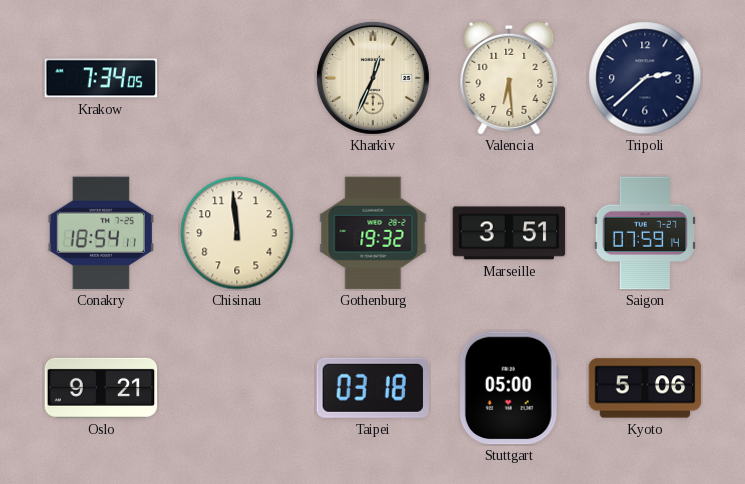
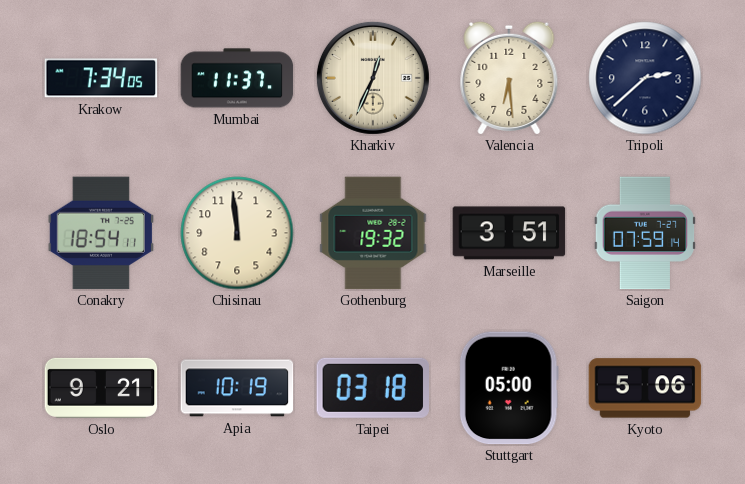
Mumbai: none -> 11:37 (237, 78)
Apia: none -> 10:19 (237, 388)
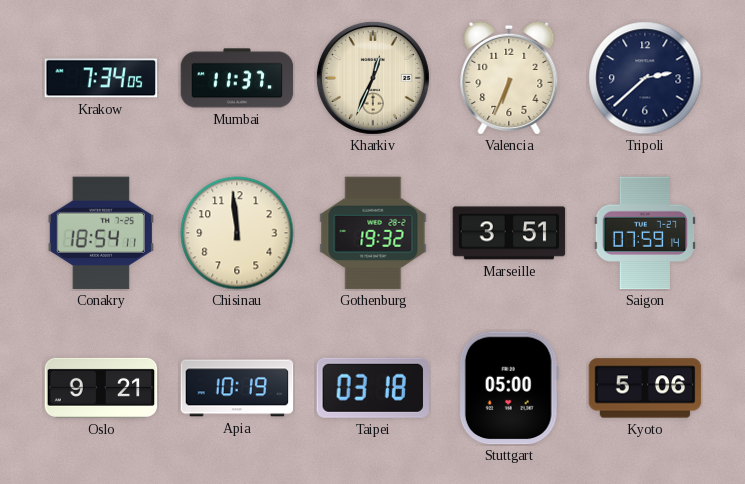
Valencia: 6:29 -> 6:34 (509, 78)
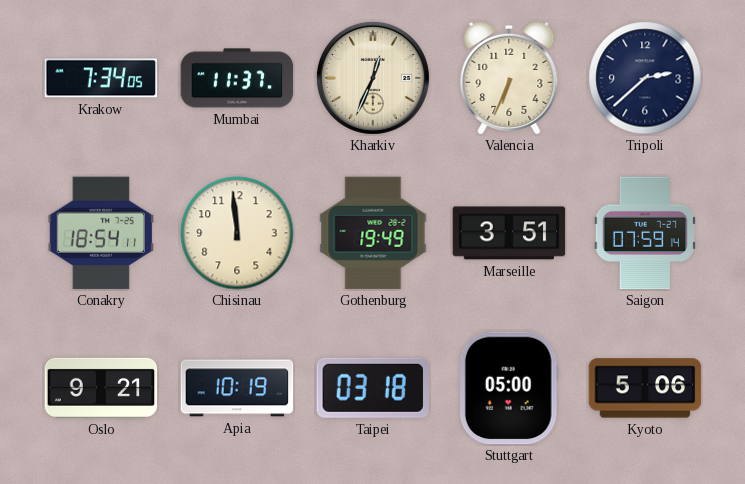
Gothenburg: 19:32 -> 19:49 (373, 233)
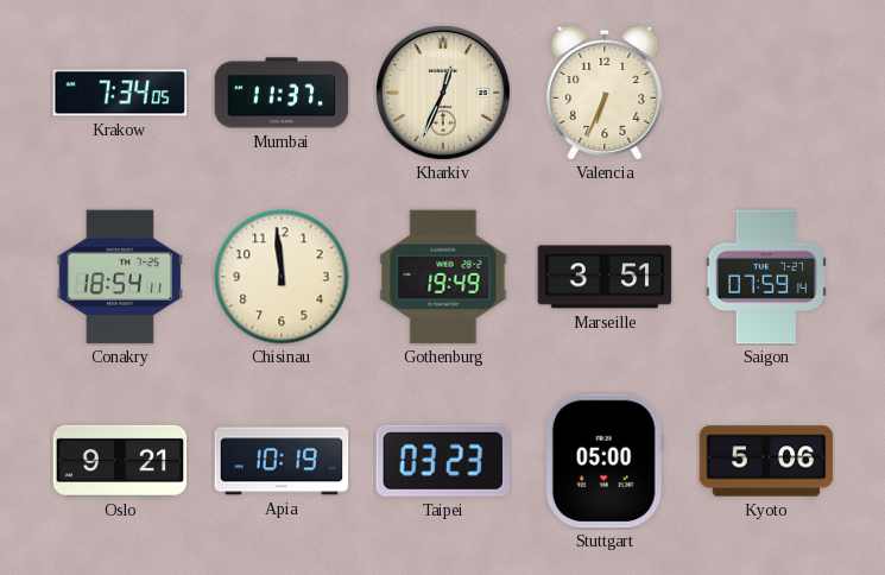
Tripoli: 2:38 -> none (645, 78)
Taipei: 03:18 -> 03:23 (442, 461)
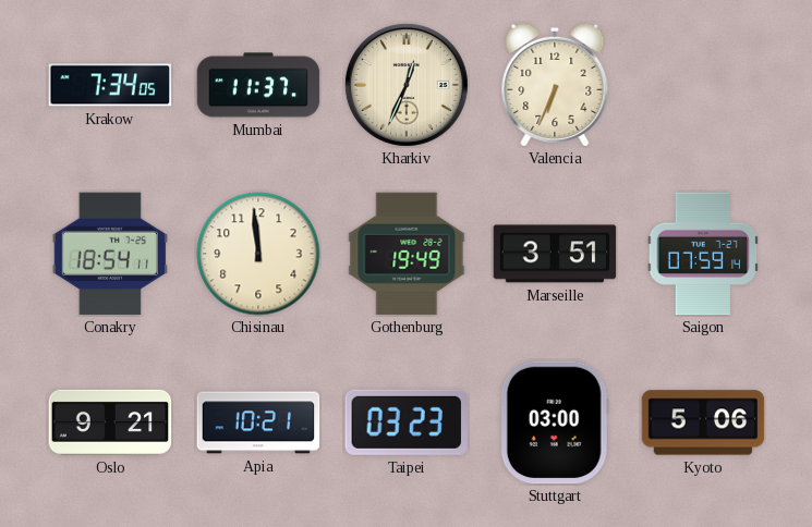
Apia: 10:19 -> 10:21 (258, 422)
Stuttgart: 05:00 -> 03:00 (555, 422)
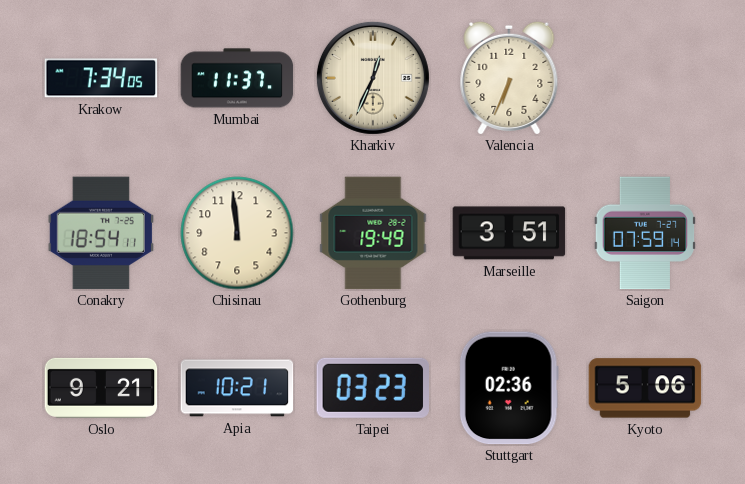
Stuttgart: 03:00 -> 02:36 (509, 388)
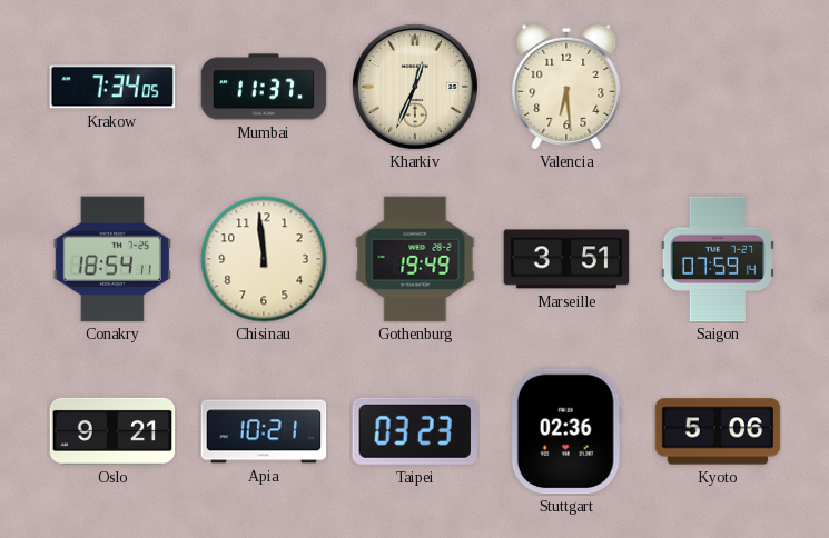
Valencia: 6:34 -> 6:29 (566, 87)
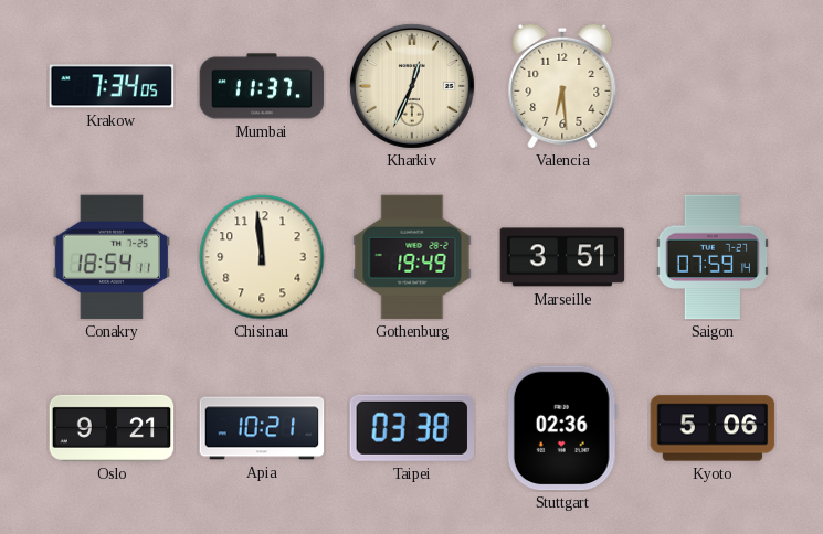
Taipei: 03:23 -> 03:38 (411, 428)
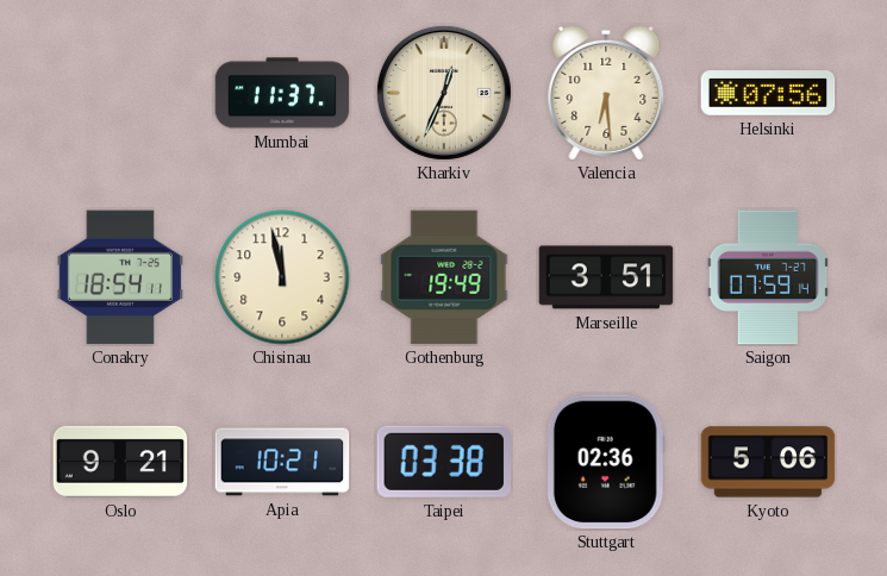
Krakow: 7:34 -> none (112, 86)
Helsinki: none -> 07:56 (768, 93)
Chisinau: 11:59 -> 11:58 (282, 277)
